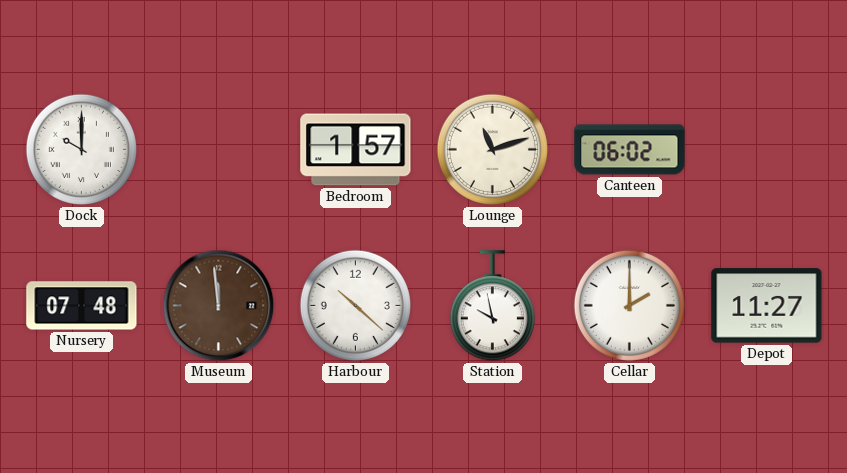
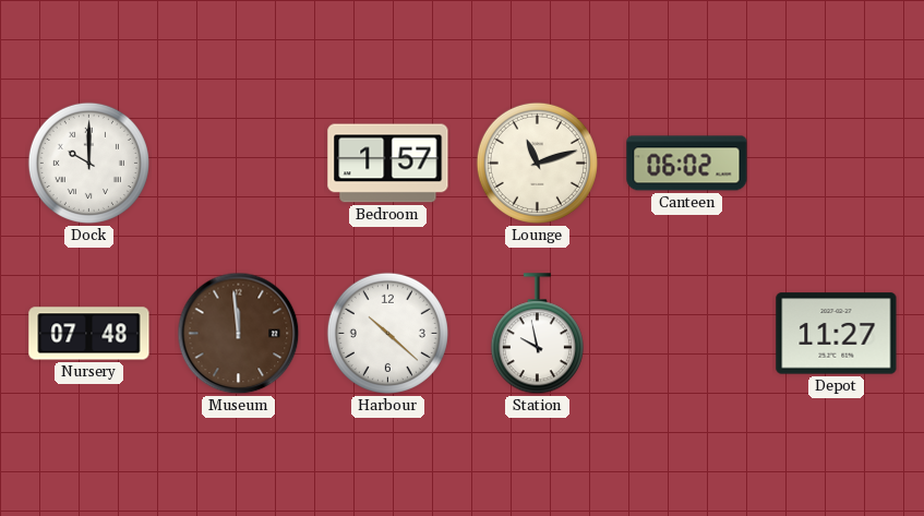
Cellar: 2:00 -> none (629, 305)
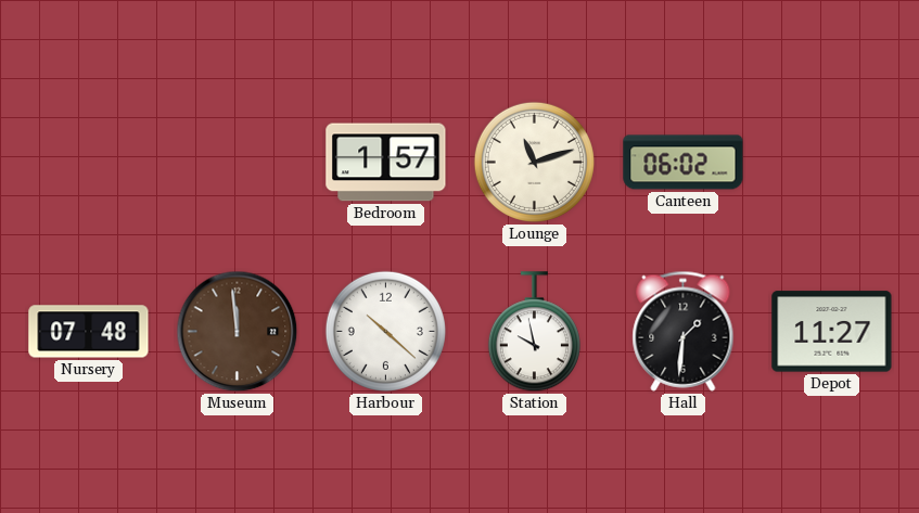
Dock: 10:00 -> none (88, 163)
Hall: none -> 1:31 (684, 331)
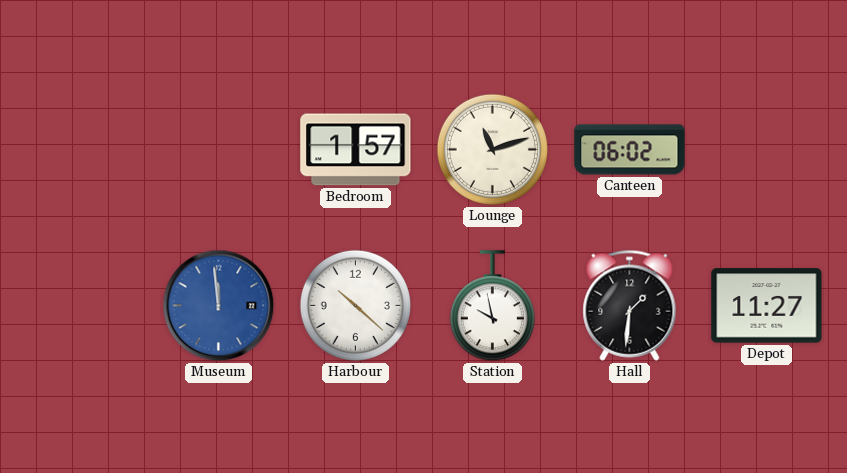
Nursery: 07:48 -> none (89, 332)
Museum dial: brown -> blue (219, 306)
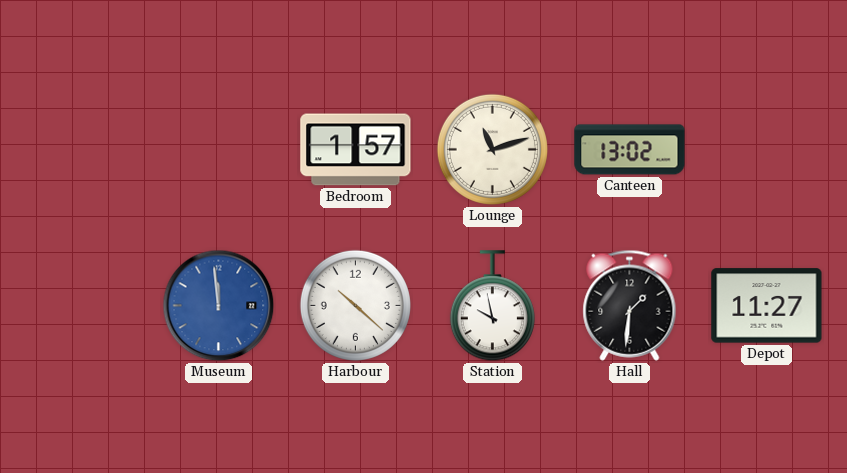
Canteen: 06:02 -> 13:02 (630, 150)
